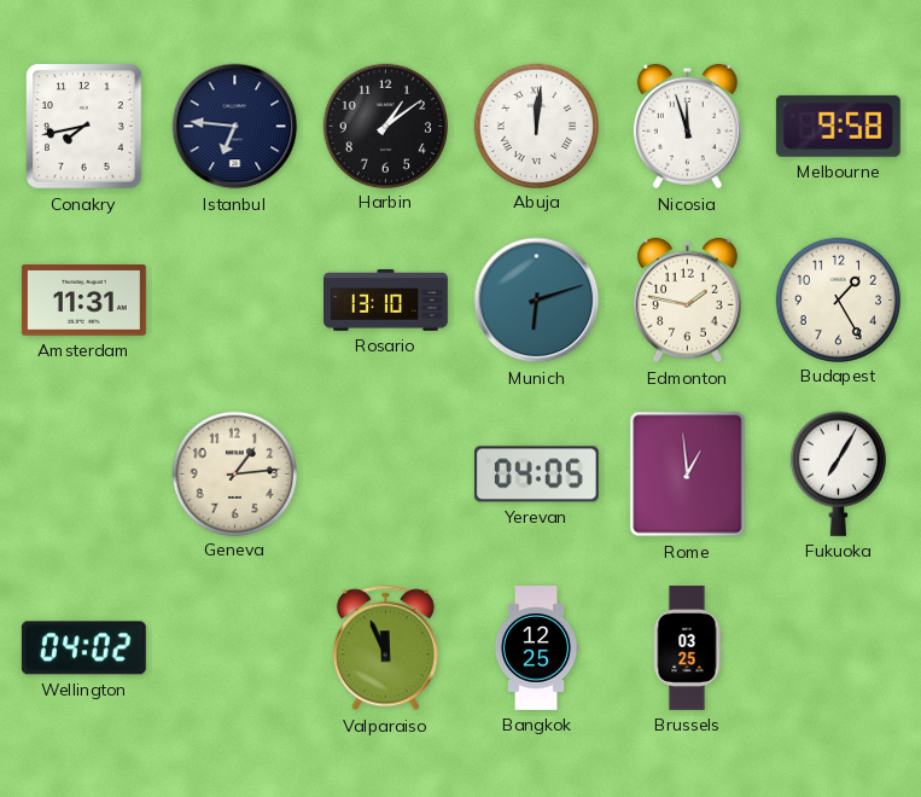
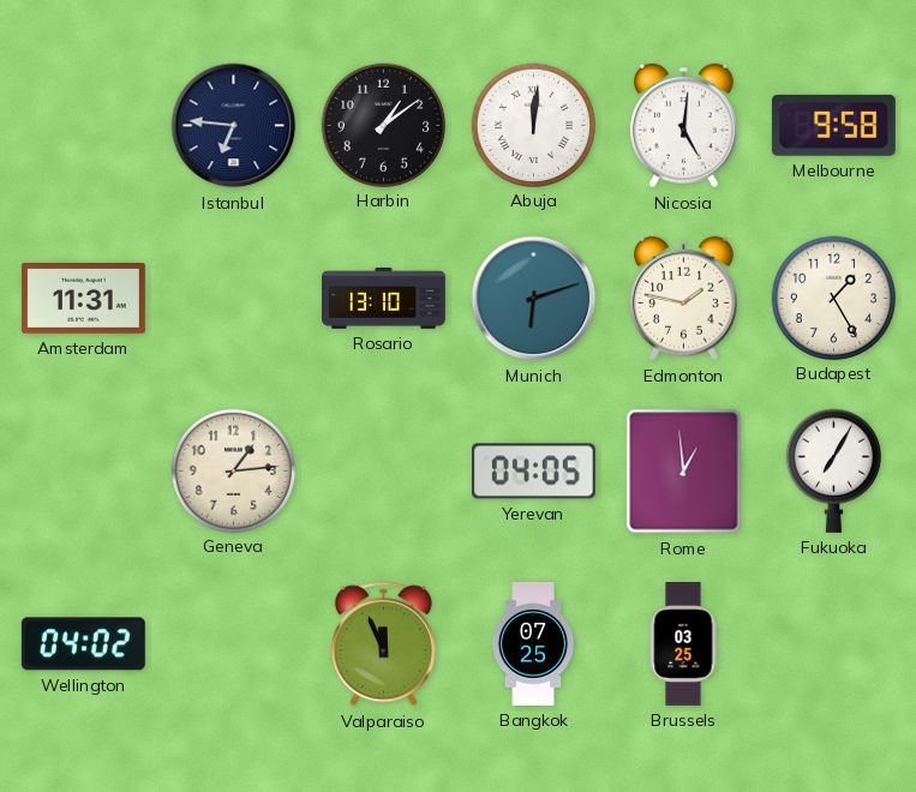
Conakry: 7:43 -> none (84, 127)
Nicosia: 11:57 -> 5:01 (683, 126)
Bangkok: 12:25 -> 07:25 (533, 644)
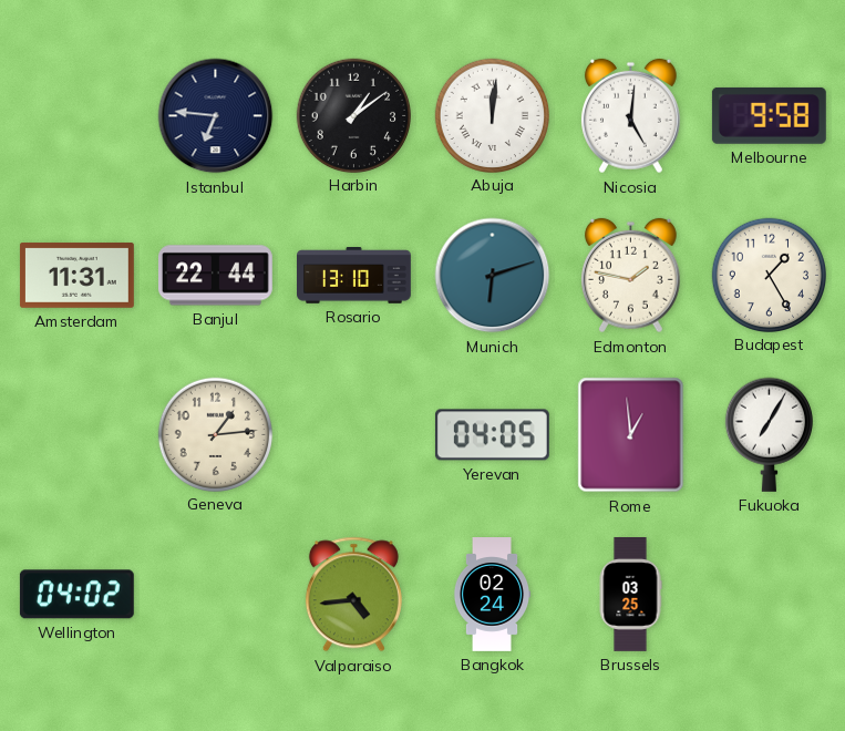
Banjul: none -> 22:44 (215, 276)
Valparaiso: 11:56 -> 4:44 (353, 595)
Bangkok: 07:25 -> 02:24 (492, 595)
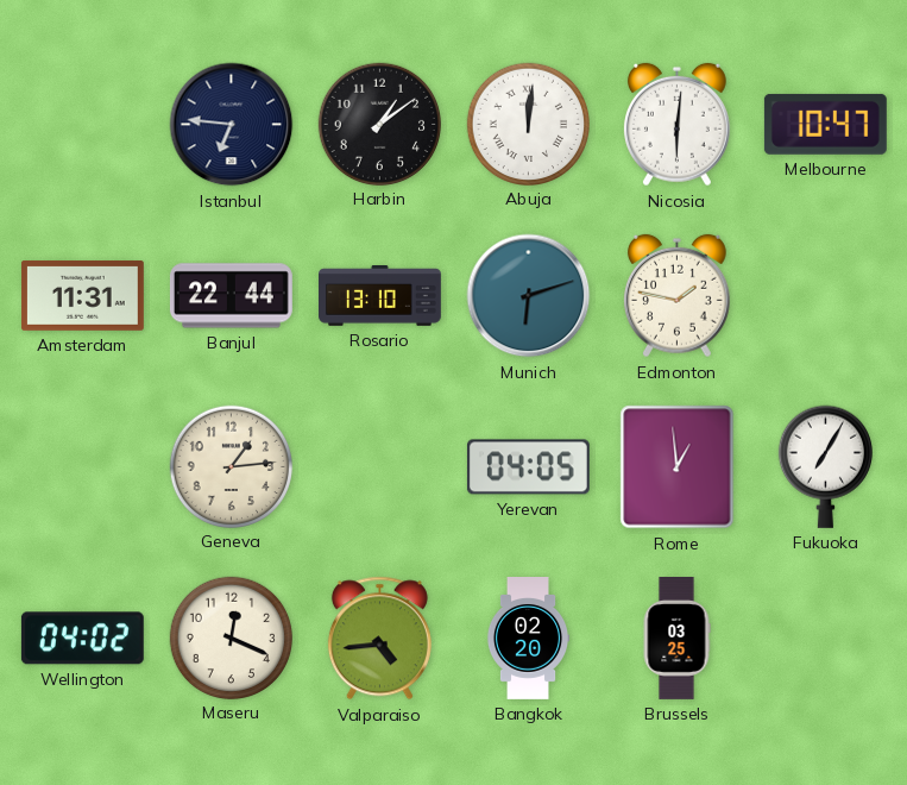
Nicosia: 5:01 -> 6:01 (676, 125)
Melbourne: 9:58 -> 10:47 (825, 124)
Budapest: 1:25 -> none (769, 275)
Maseru: none -> 12:19 (231, 638)
Bangkok: 02:24 -> 02:20 (528, 639)
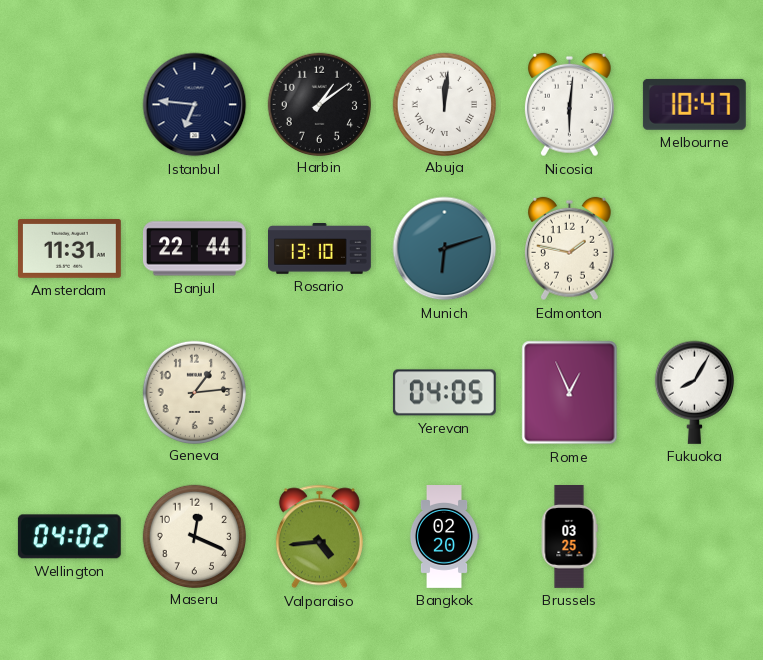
Rome: 12:59 -> 12:56 (570, 393)
Fukuoka: 7:05 -> 8:05 (694, 392)
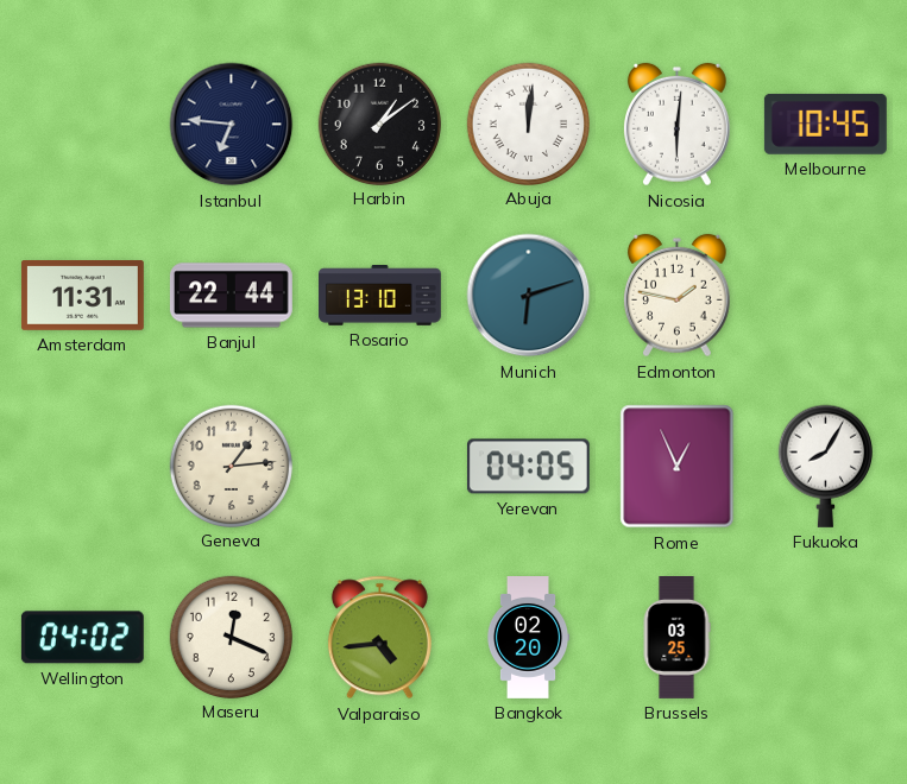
Melbourne: 10:47 -> 10:45 (825, 124)
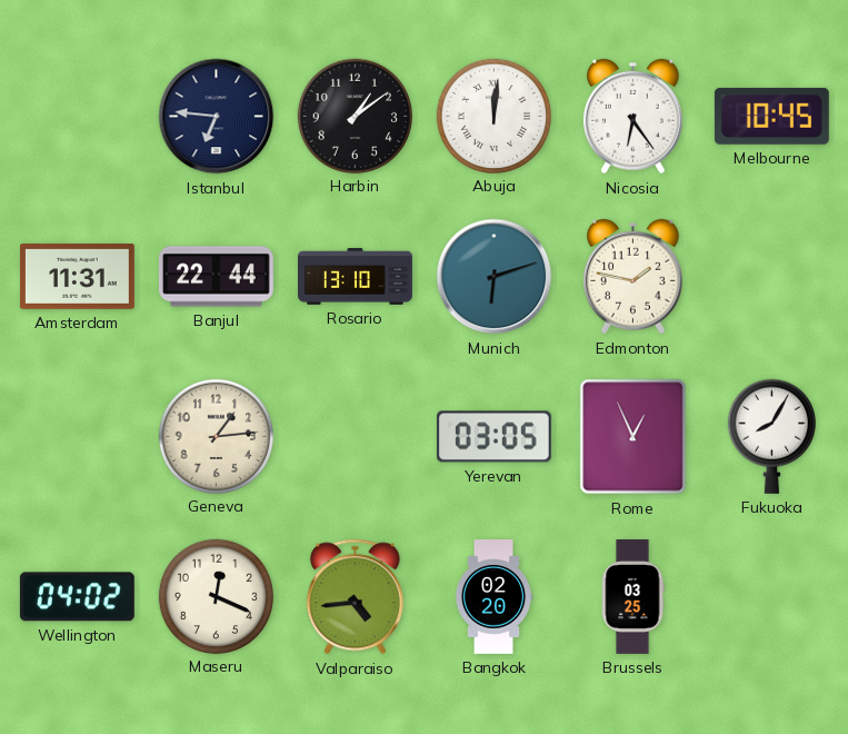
Nicosia: 6:01 -> 6:24 (632, 117)
Yerevan: 04:05 -> 03:05 (493, 437)
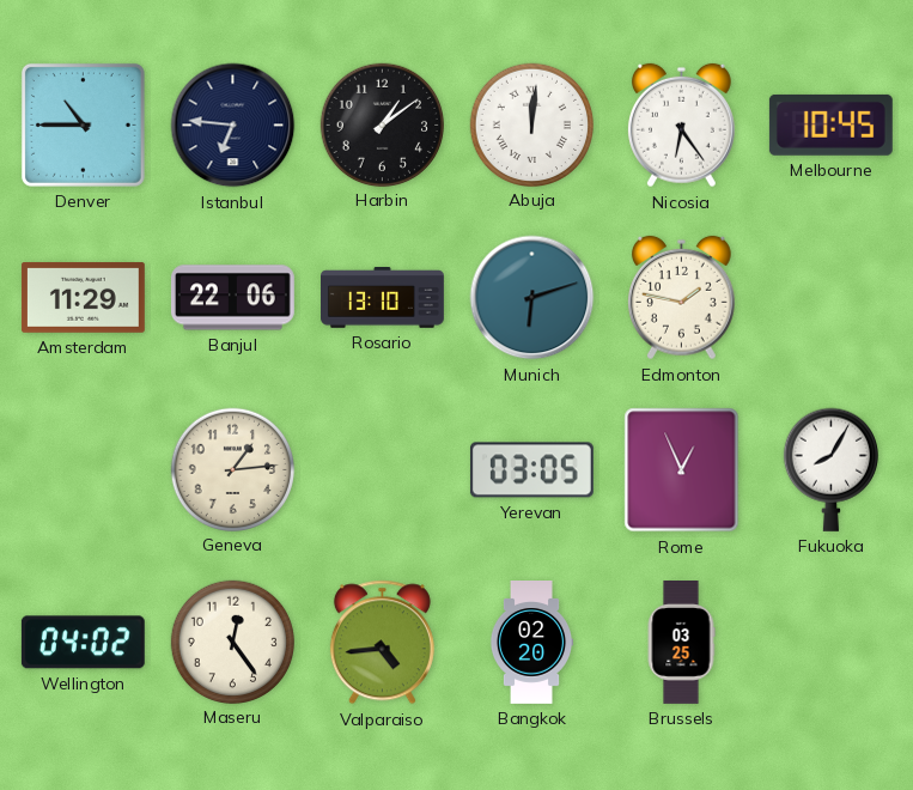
Denver: none -> 10:45 (83, 124)
Amsterdam: 11:31 -> 11:29 (83, 298)
Banjul: 22:44 -> 22:06 (232, 298)
Maseru: 12:19 -> 12:24 (232, 642)
